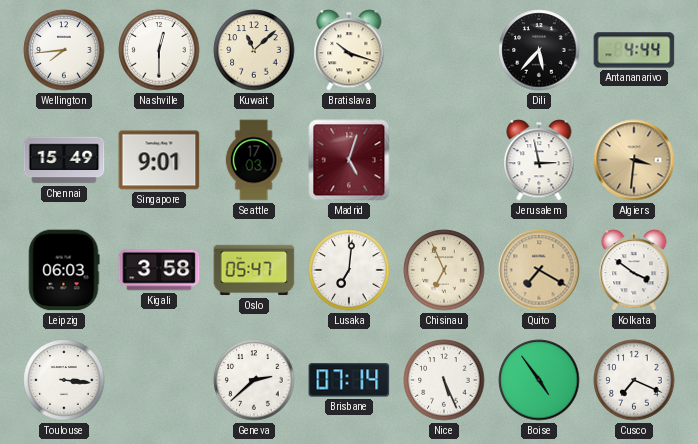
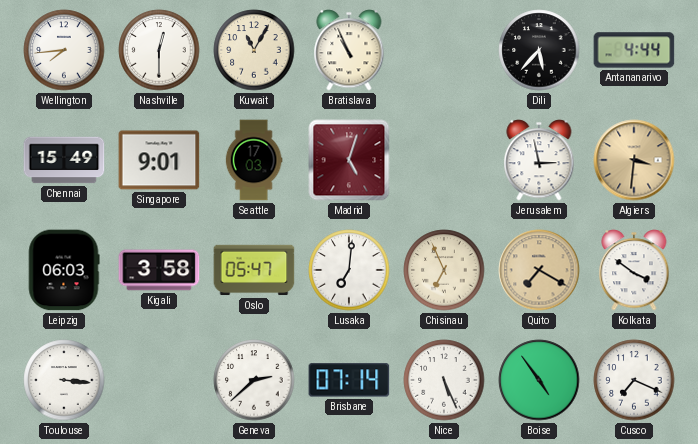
Kuwait: 11:08 -> 11:05 (254, 50)
Bratislava: 10:18 -> 10:56 (349, 50)
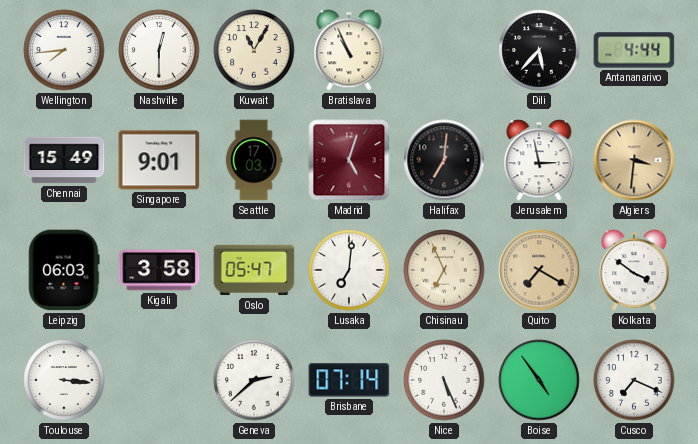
Halifax: none -> 7:01 (444, 160)
